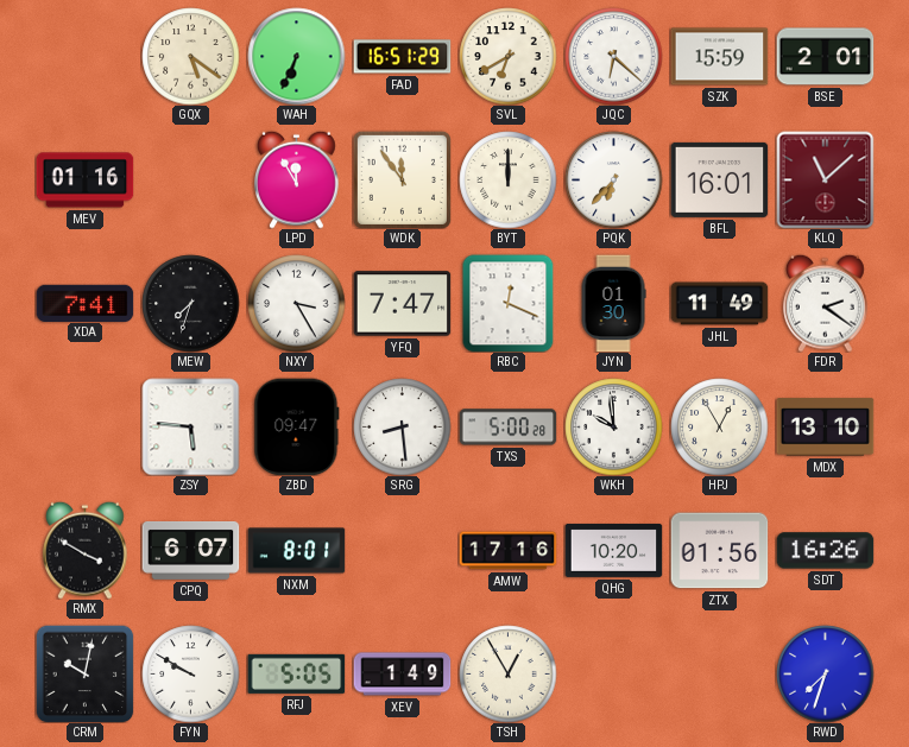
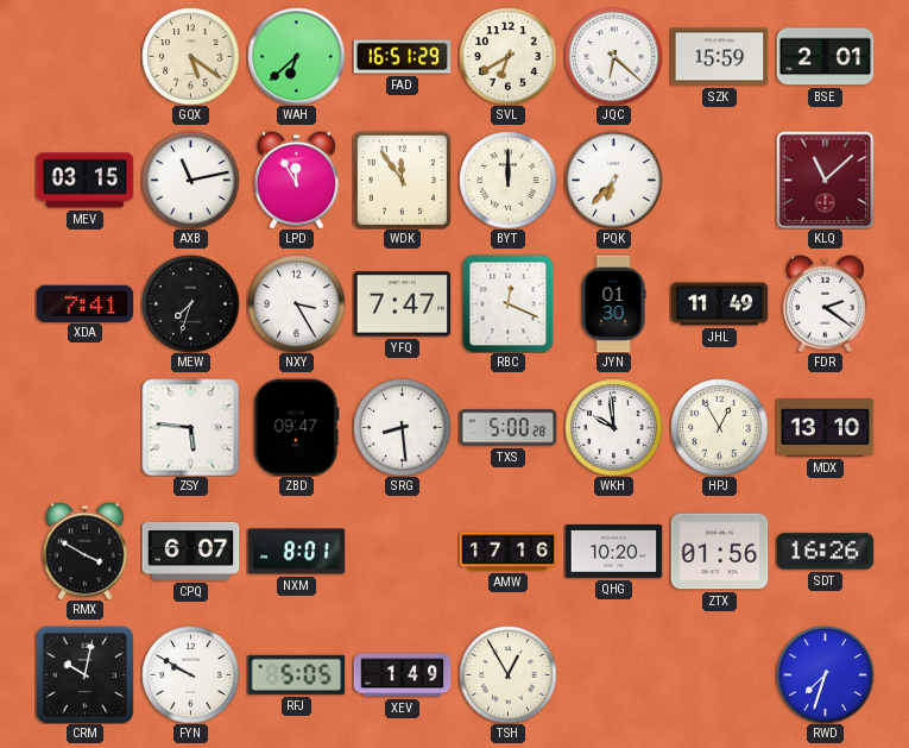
WAH: 6:34 -> 6:38 (296, 56)
MEV: 01:16 -> 03:15 (84, 181)
AXB: none -> 11:13 (190, 180)
BFL: 16:01 -> none (719, 179)
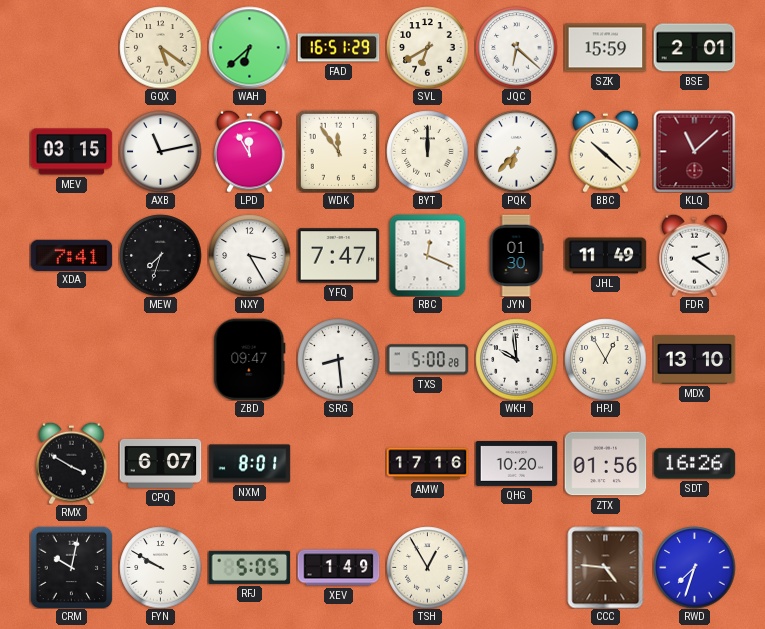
BBC: none -> 10:22 (606, 151)
ZSY: 5:46 -> none (190, 427)
CCC: none -> 4:46 (606, 567)
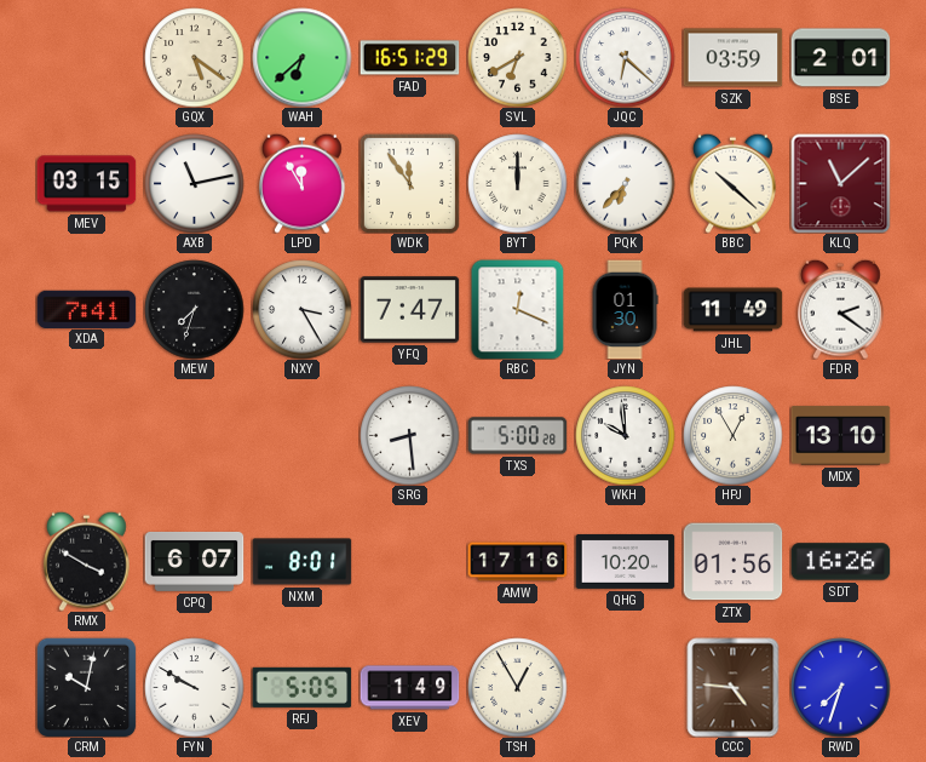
SZK: 15:59 -> 03:59 (732, 58)
ZBD: 09:47 -> none (250, 359)
